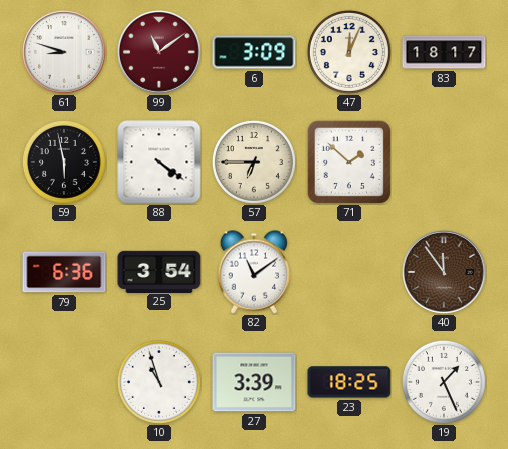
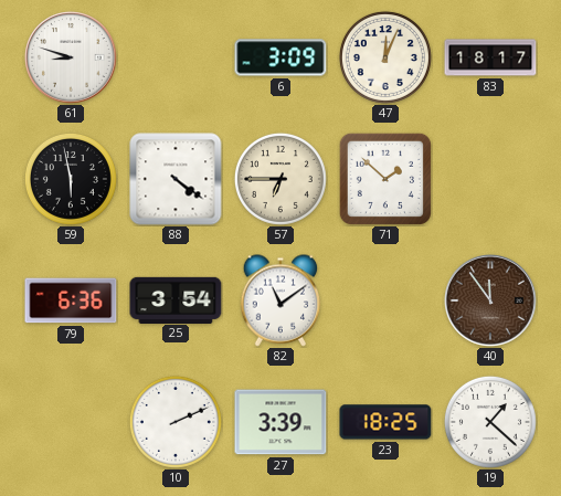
99: 11:09 -> none (160, 53)
10: 10:57 -> 2:11 (176, 422)
19: 1:26 -> 1:22 (490, 422)
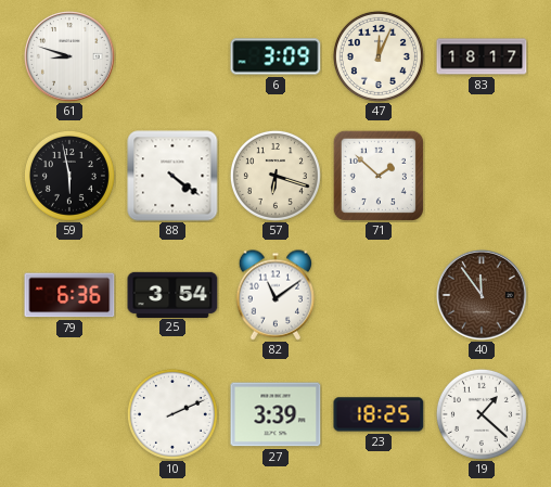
57: 6:45 -> 6:18 (275, 176)
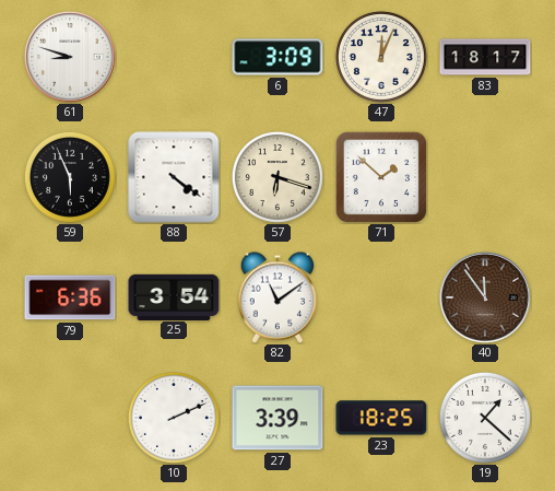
59: 5:58 -> 5:56 (70, 177)
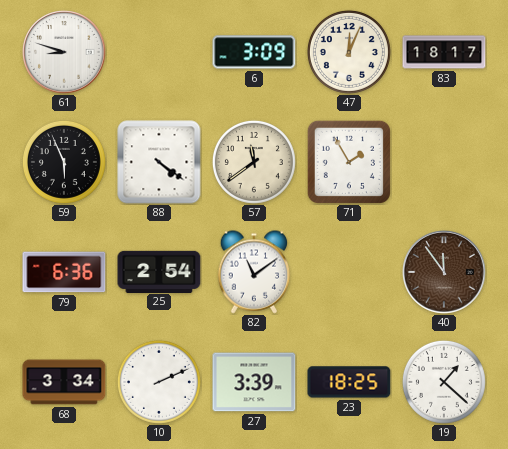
57: 6:18 -> 11:39 (254, 162)
71: 1:52 -> 1:55 (349, 162)
25: 3:54 -> 2:54 (159, 271)
68: none -> 3:34 (64, 382)
